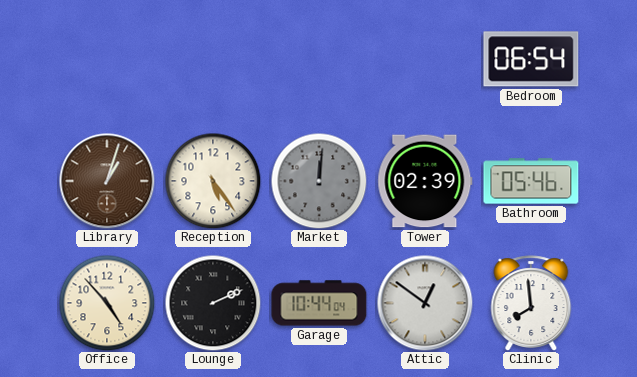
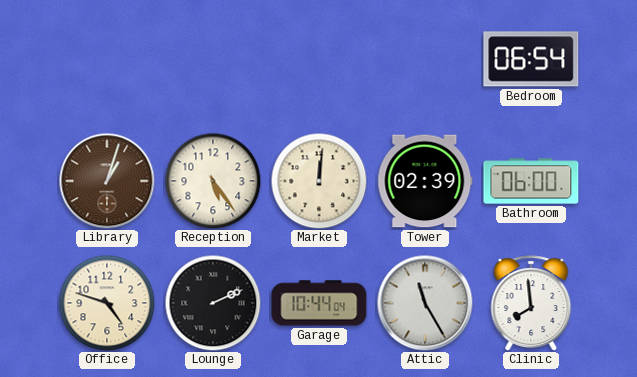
Market dial: grey -> cream (319, 181)
Bathroom: 05:46 -> 06:00 (531, 181)
Office: 4:53 -> 4:48 (107, 303)
Attic: 12:51 -> 11:25 (425, 303)
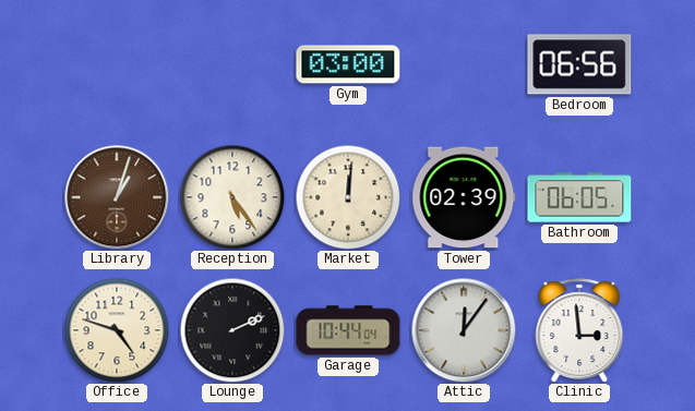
Gym: none -> 03:00 (348, 64)
Bedroom: 06:54 -> 06:56 (579, 64)
Bathroom: 06:00 -> 06:05 (579, 197)
Attic: 11:25 -> 12:06 (464, 330)
Clinic: 7:59 -> 2:59 (579, 330)
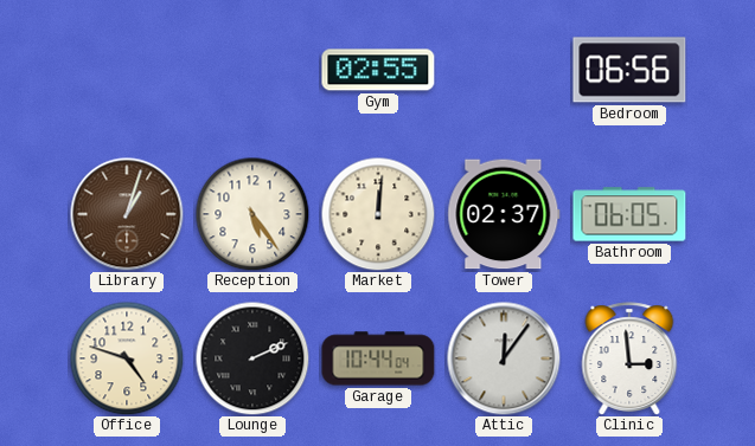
Gym: 03:00 -> 02:55 (378, 70)
Tower: 02:39 -> 02:37 (504, 214)
